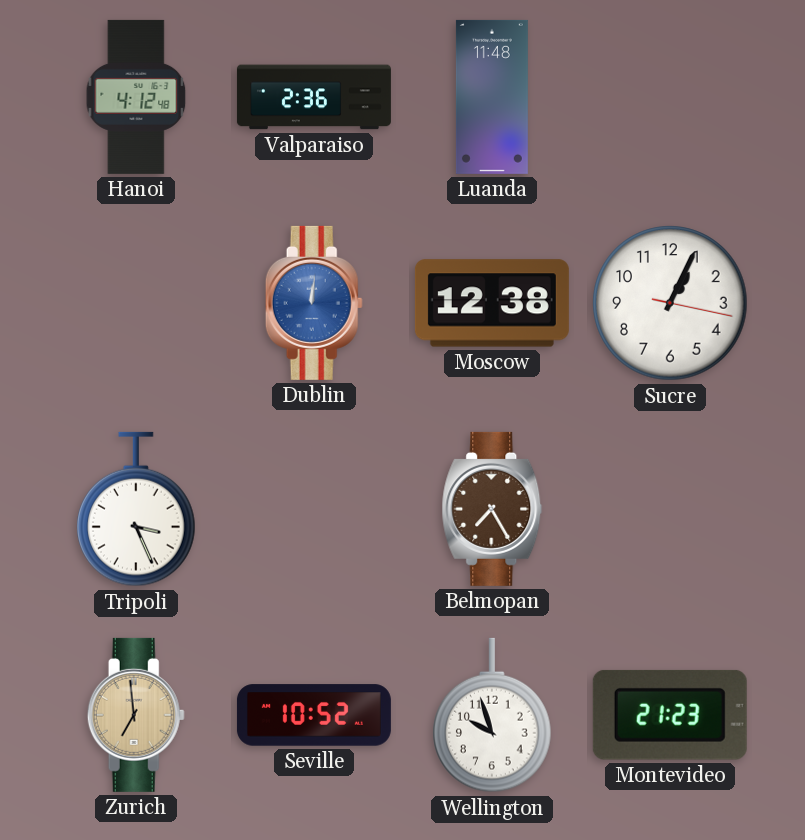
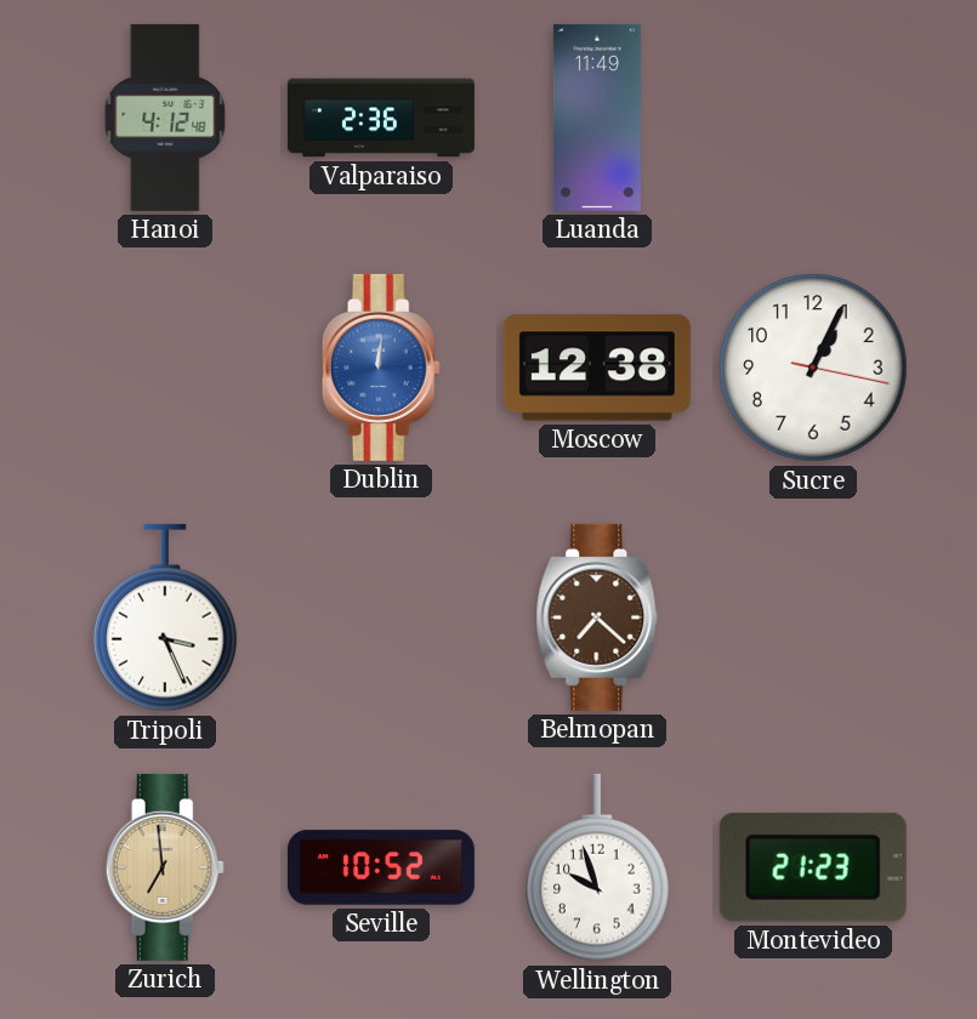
Luanda: 11:48 -> 11:49 (597, 118)
Belmopan: 7:25 -> 7:22 (597, 617)
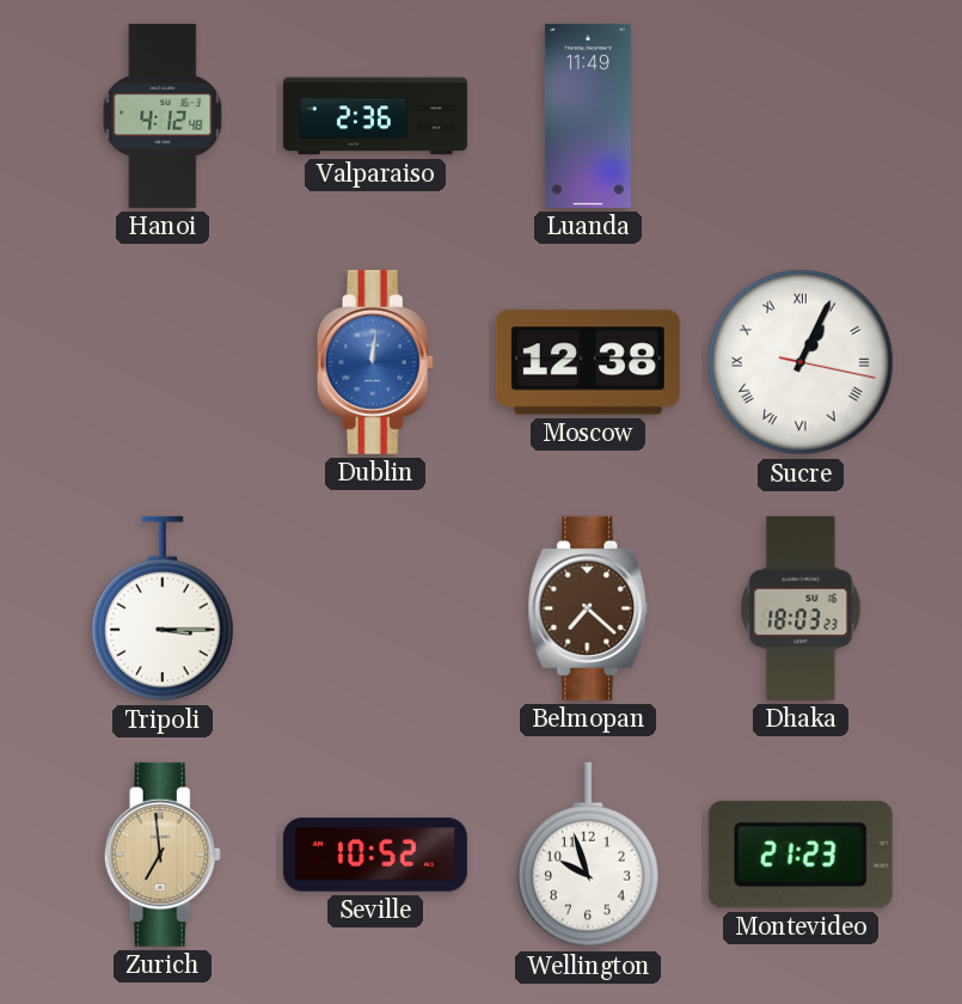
Sucre numerals: Arabic -> Roman (801, 362)
Tripoli: 3:26 -> 3:15 (163, 608)
Dhaka: none -> 18:03 (801, 608)
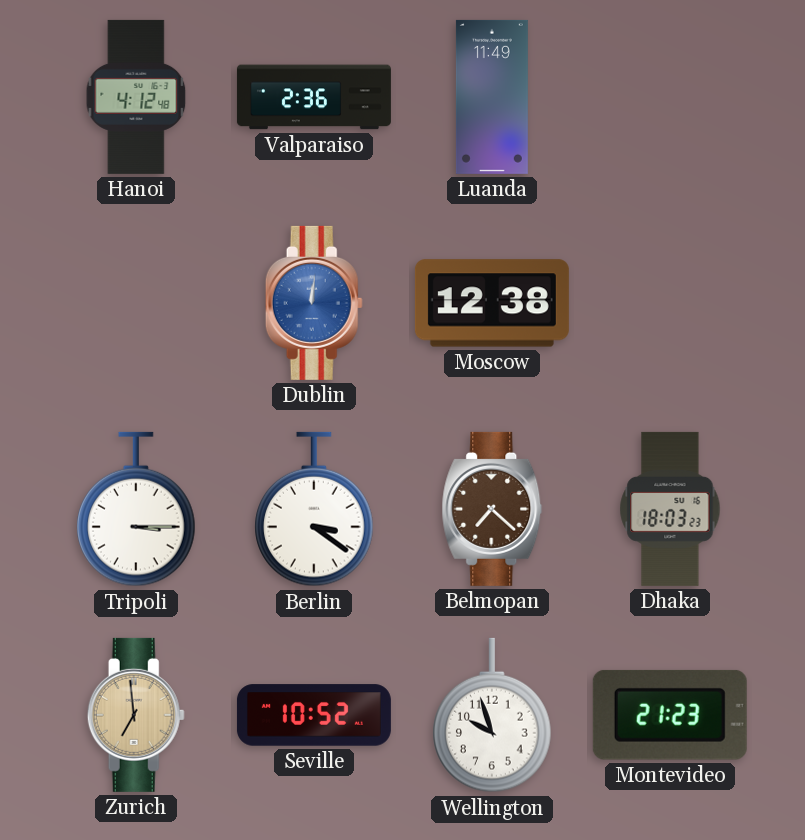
Sucre: 1:04 -> none (801, 362)
Berlin: none -> 3:21 (314, 509)
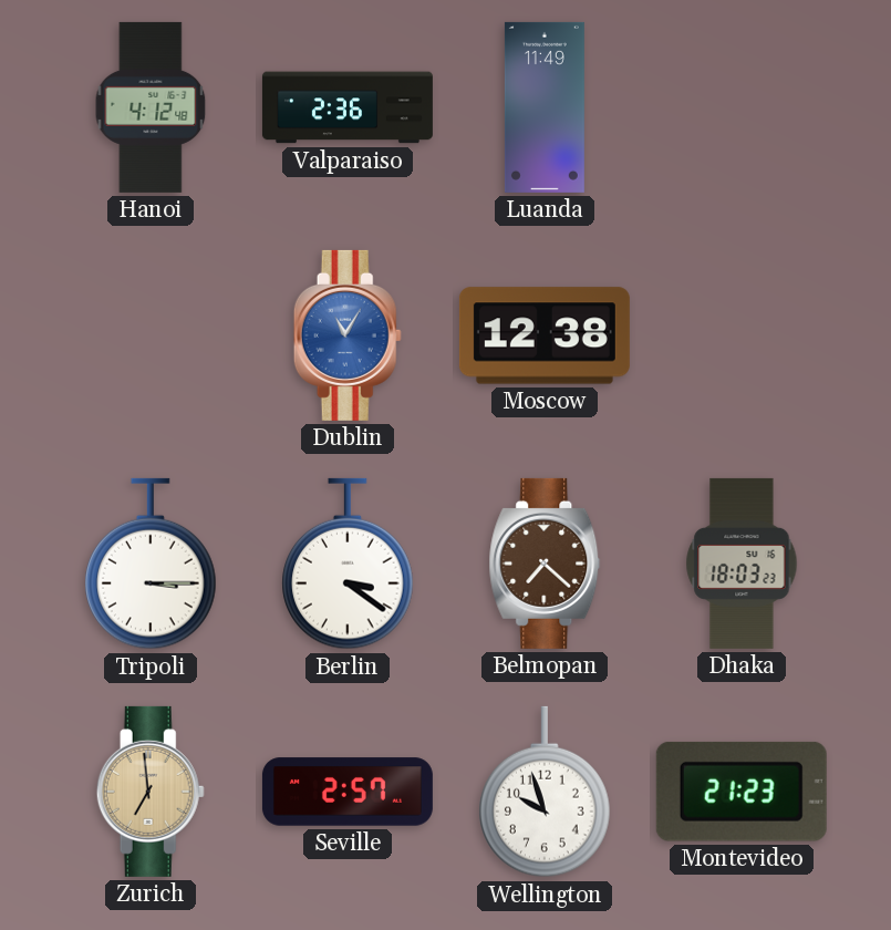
Dublin: 12:01 -> 11:05 (348, 335)
Seville: 10:52 -> 2:57 (348, 792)
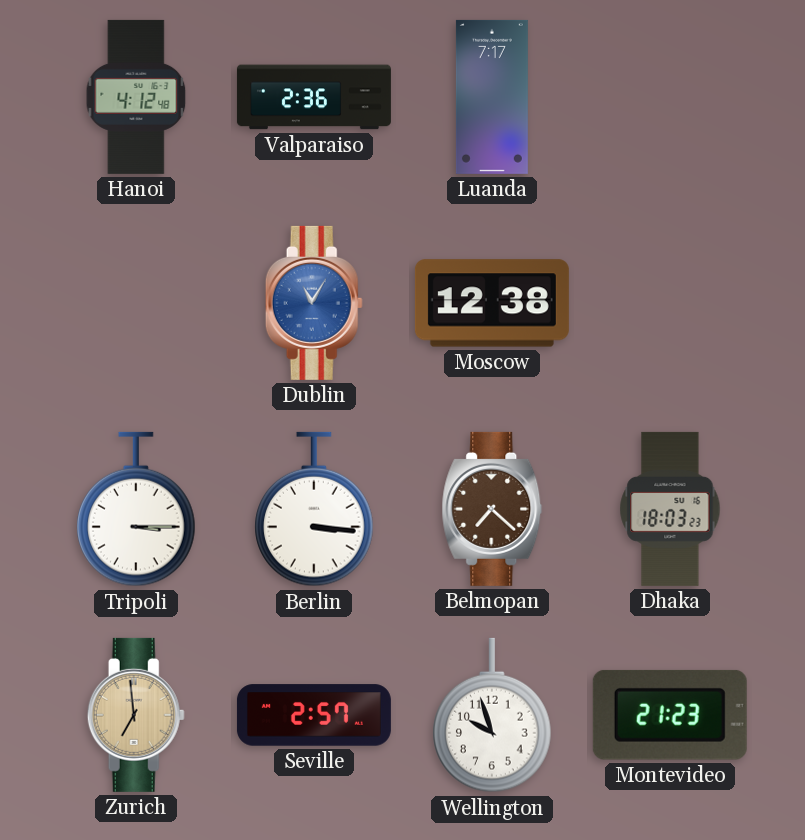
Luanda: 11:49 -> 7:17 (492, 97)
Berlin: 3:21 -> 3:16 (314, 509)
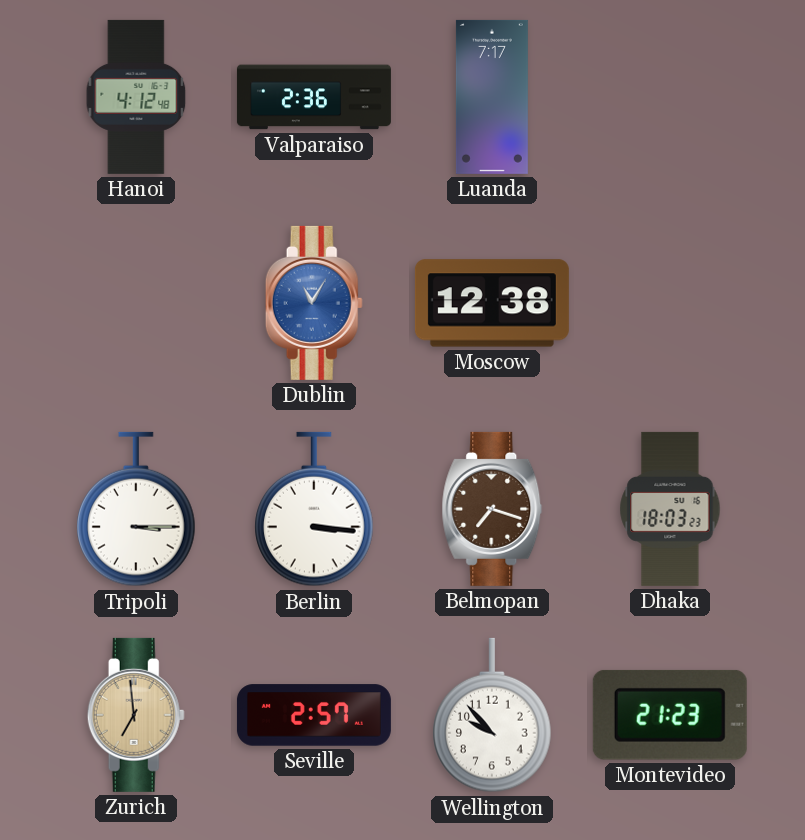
Belmopan: 7:22 -> 7:18 (492, 509)
Wellington: 9:57 -> 9:53 (492, 715)
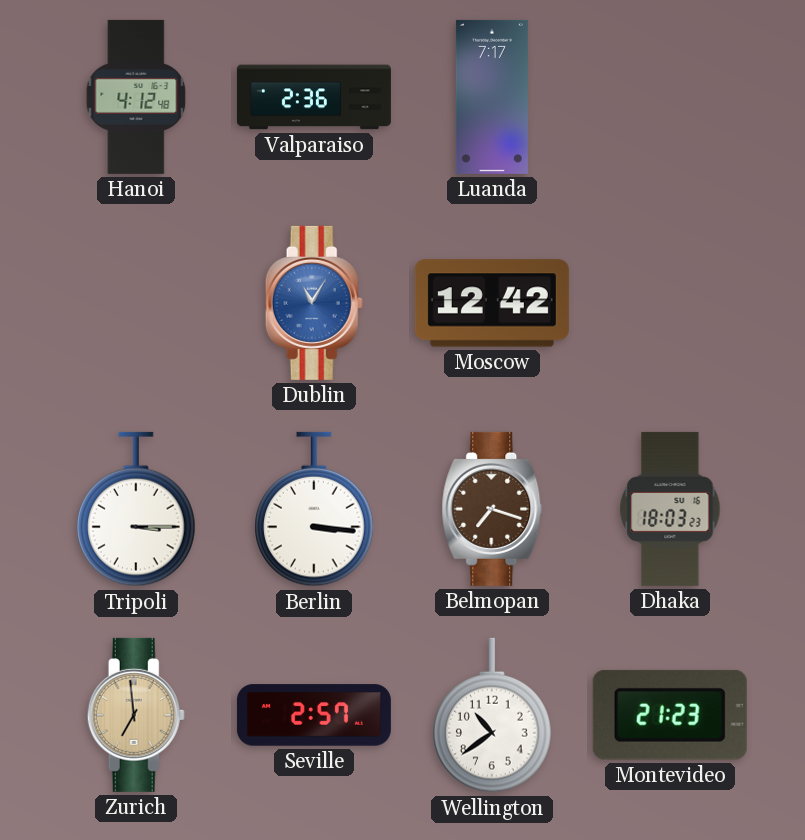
Moscow: 12:38 -> 12:42 (492, 303)
Wellington: 9:53 -> 10:39 (492, 715)
